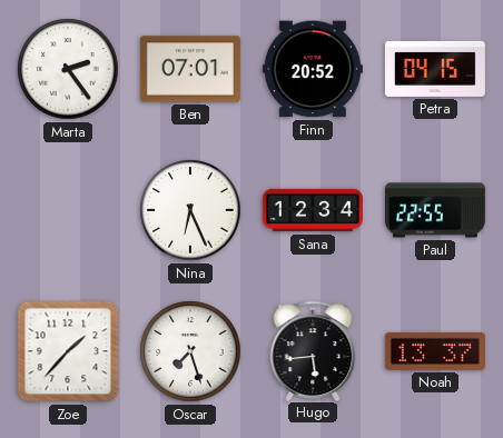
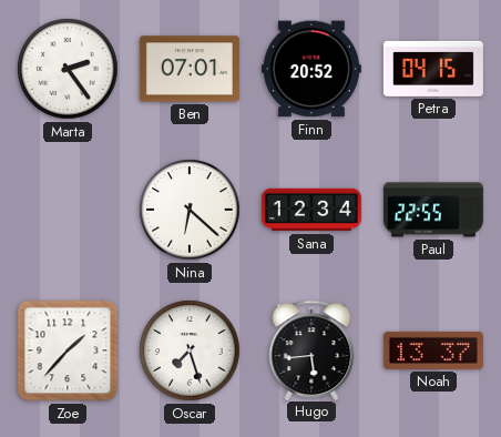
Nina: 6:26 -> 6:22 (190, 210)
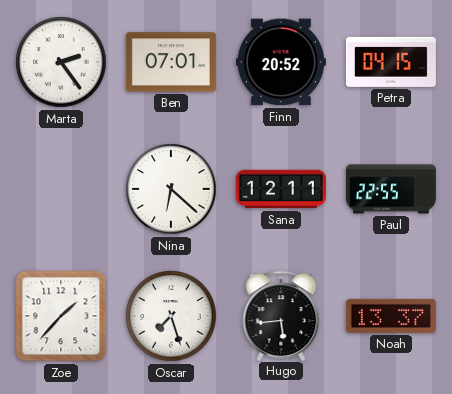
Sana: 12:34 -> 12:11 (281, 189)
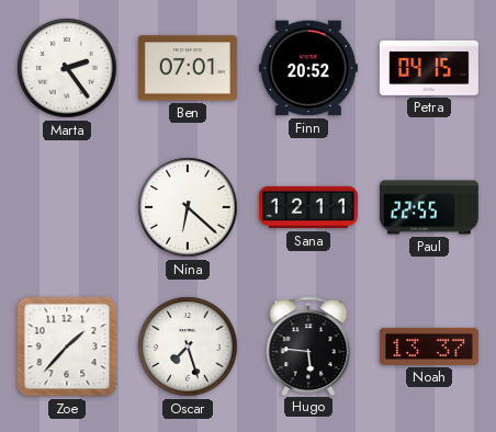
Hugo: 5:44 -> 5:46 (308, 345)
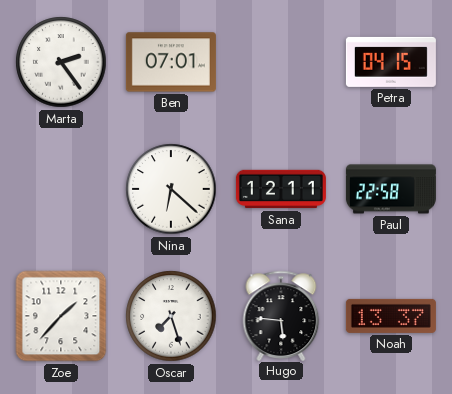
Finn: 20:52 -> none (308, 68)
Paul: 22:55 -> 22:58 (391, 189)
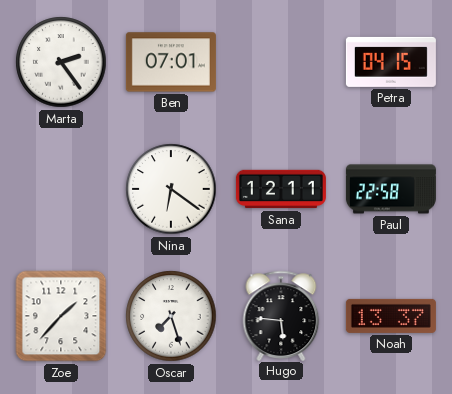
Nina: 6:22 -> 6:21 (171, 189)
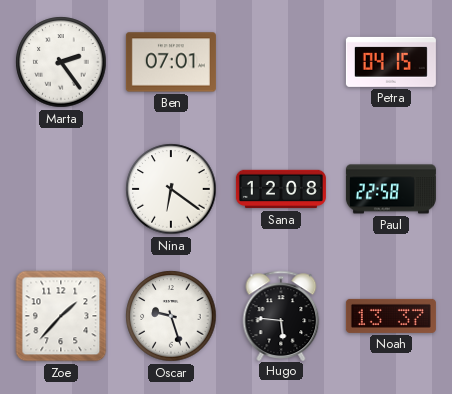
Sana: 12:11 -> 12:08 (281, 189)
Oscar: 7:27 -> 9:27 (171, 316)
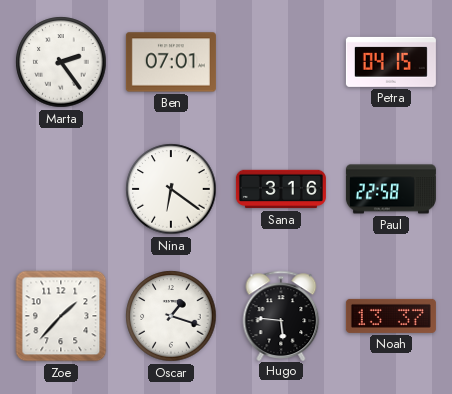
Sana: 12:08 -> 3:16 (281, 189)
Oscar: 9:27 -> 1:18 (171, 316)
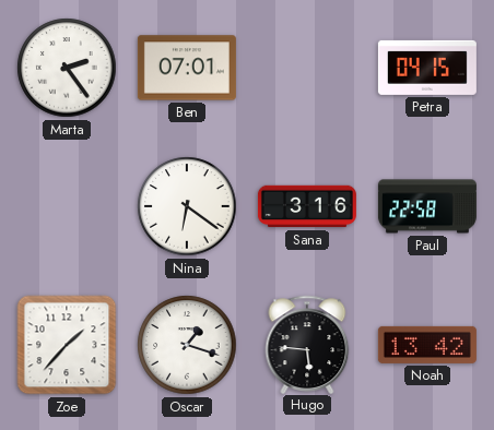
Noah: 13:37 -> 13:42 (427, 345)
